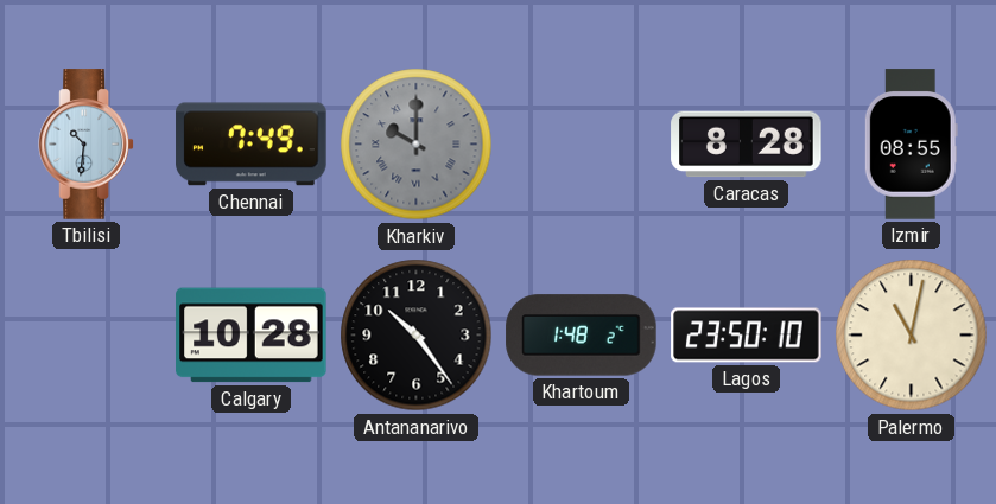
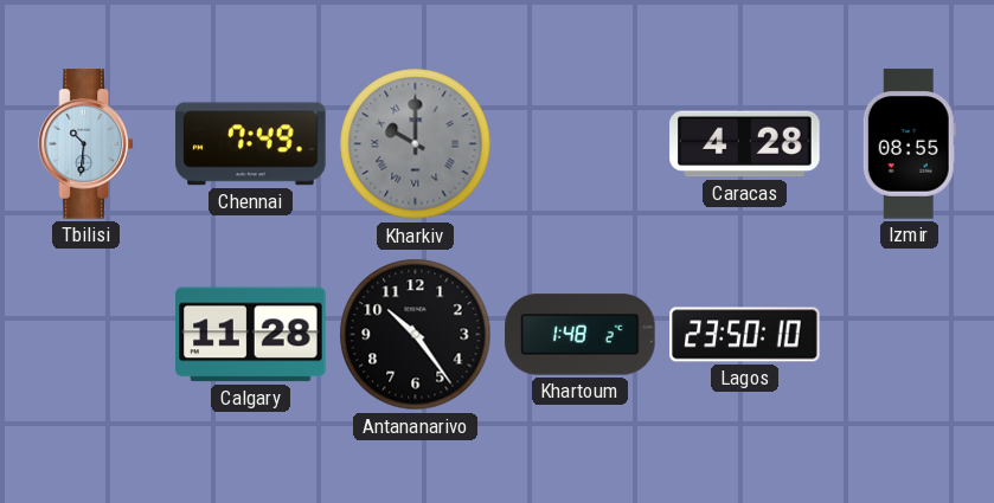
Caracas: 8:28 -> 4:28 (745, 144)
Calgary: 10:28 -> 11:28 (251, 335)
Palermo: 11:02 -> none (912, 336)
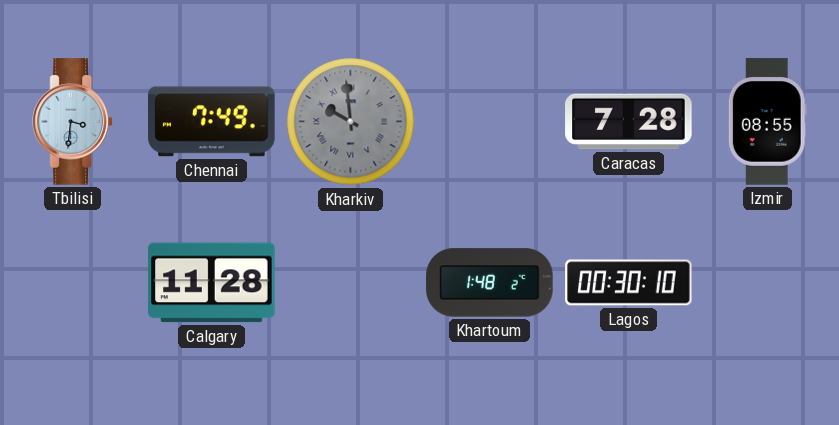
Tbilisi: 10:31 -> 3:31 (72, 122)
Kharkiv: 10:00 -> 9:59 (351, 122)
Caracas: 4:28 -> 7:28 (629, 122)
Antananarivo: 10:24 -> none (416, 335)
Lagos: 23:50 -> 00:30 (629, 283)
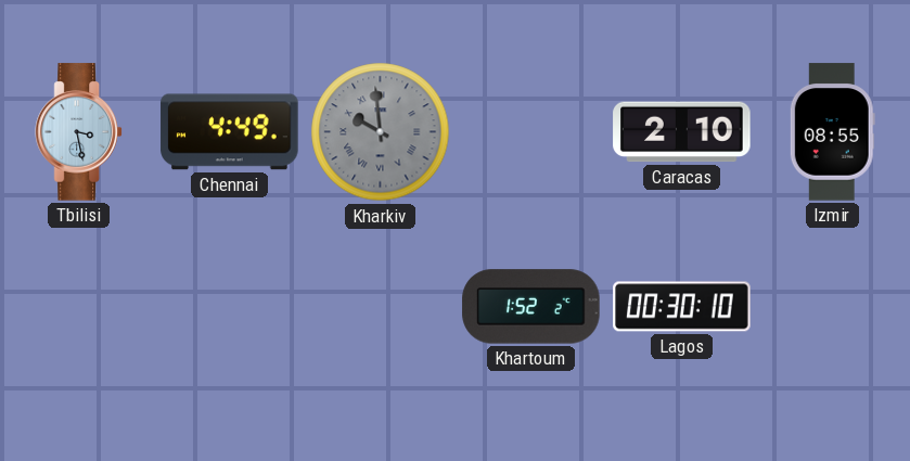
Tbilisi: 3:31 -> 3:28 (78, 132)
Chennai: 7:49 -> 4:49 (230, 132)
Caracas: 7:28 -> 2:10 (682, 132)
Calgary: 11:28 -> none (212, 283)
Khartoum: 1:48 -> 1:52 (531, 307)
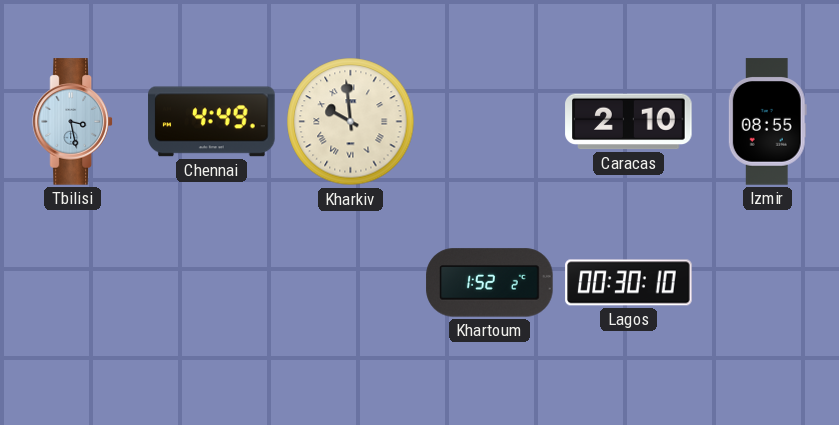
Kharkiv dial: grey -> cream (351, 122)
